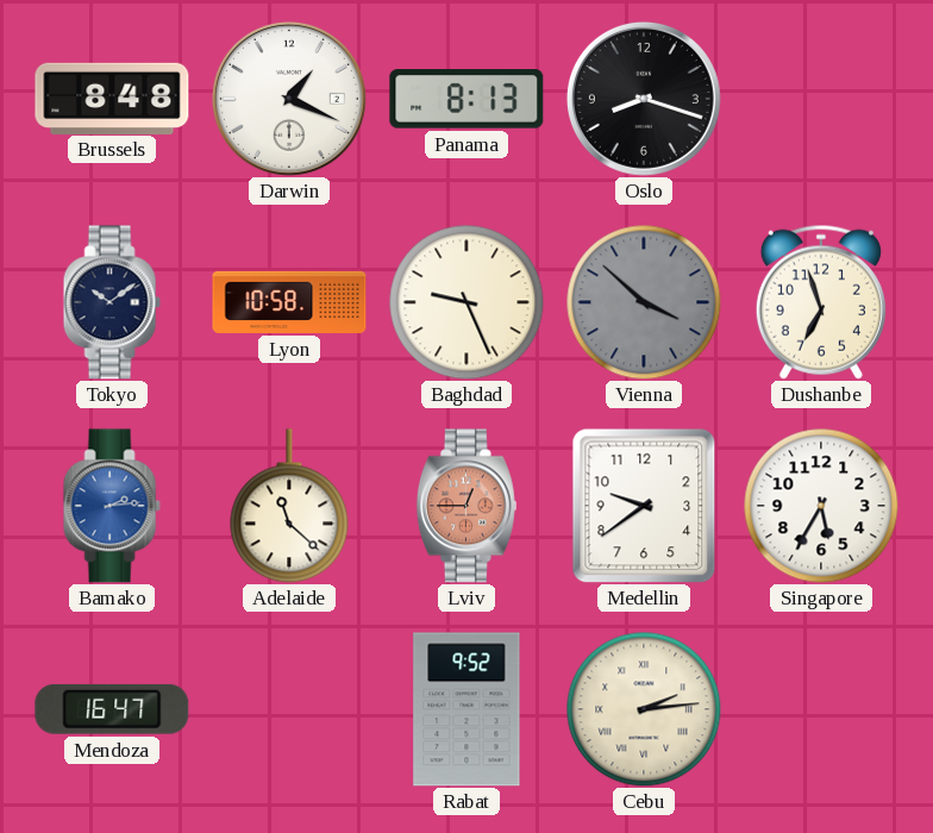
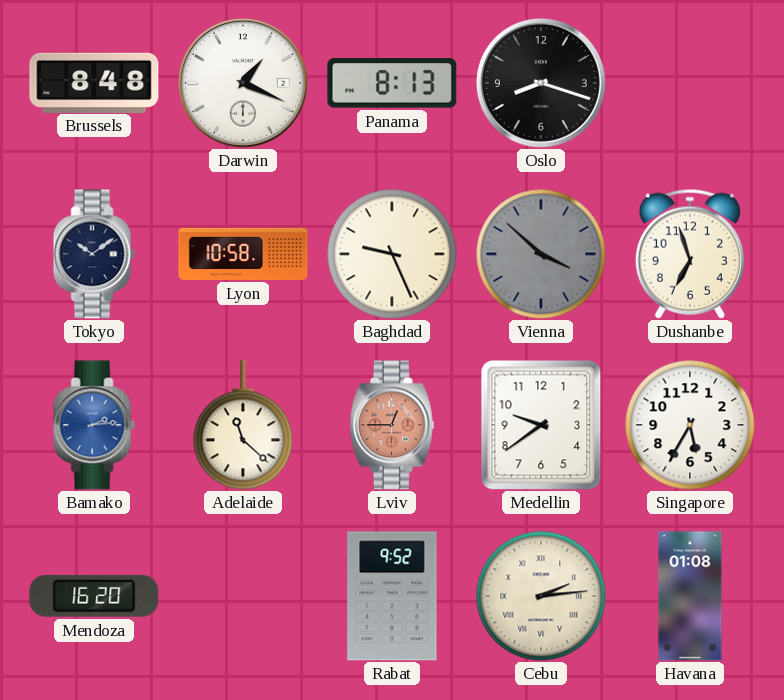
Mendoza: 16:47 -> 16:20 (94, 596)
Havana: none -> 01:08 (690, 596)
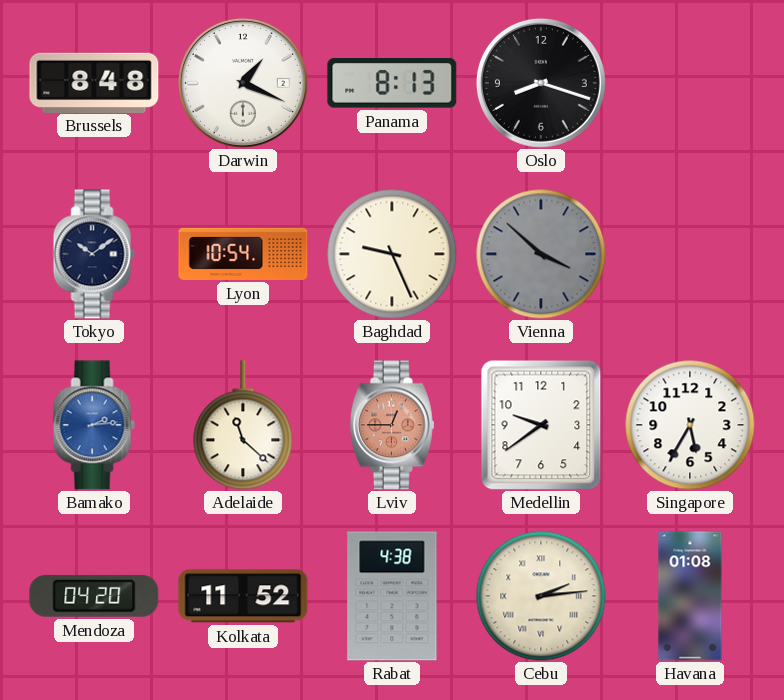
Lyon: 10:58 -> 10:54 (243, 254)
Dushanbe: 6:57 -> none (690, 254)
Mendoza: 16:20 -> 04:20 (94, 596)
Kolkata: none -> 11:52 (243, 596)
Rabat: 9:52 -> 4:38 (392, 596)
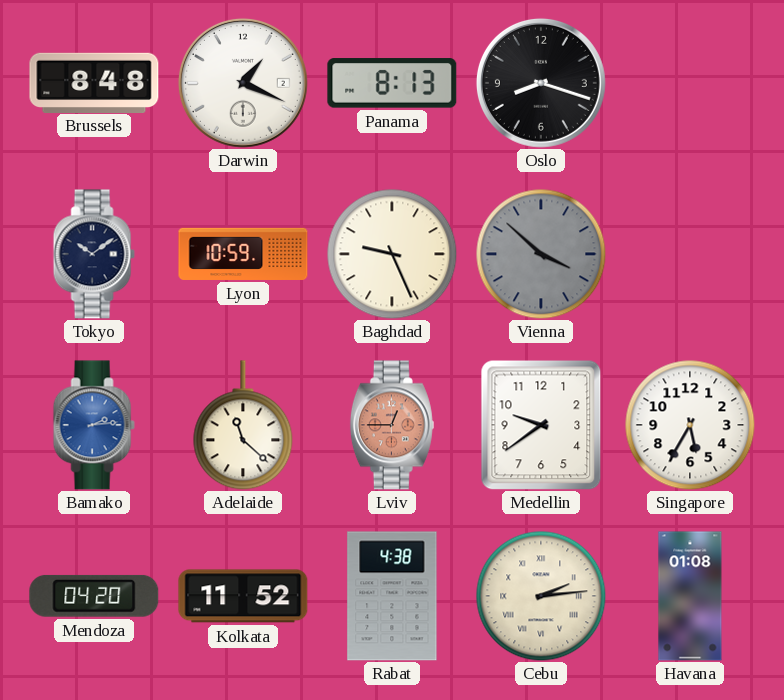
Lyon: 10:54 -> 10:59 (243, 254)
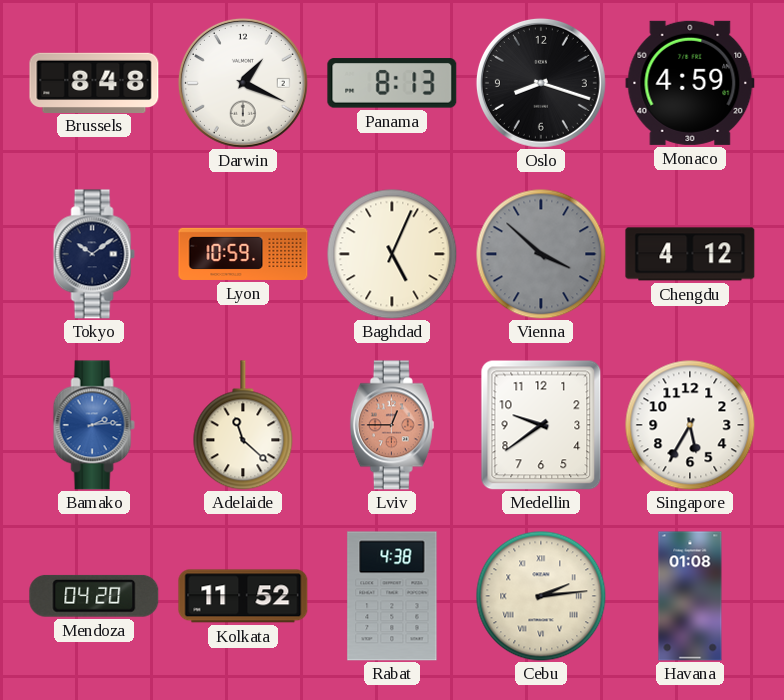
Monaco: none -> 4:59 (690, 83)
Baghdad: 9:26 -> 5:04 (392, 254)
Chengdu: none -> 4:12 (690, 254)
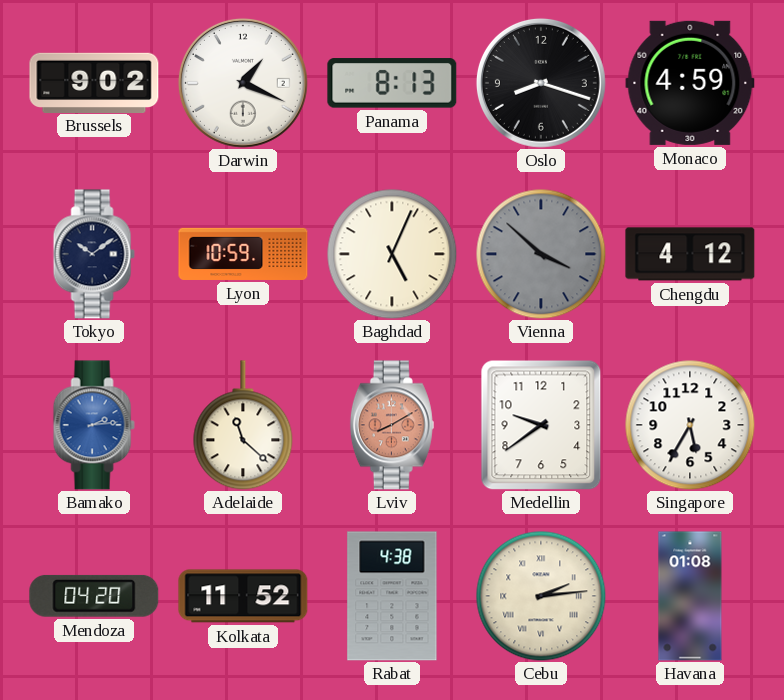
Brussels: 8:48 -> 9:02 (94, 82)
Lviv: 12:45 -> 8:10 (392, 425)
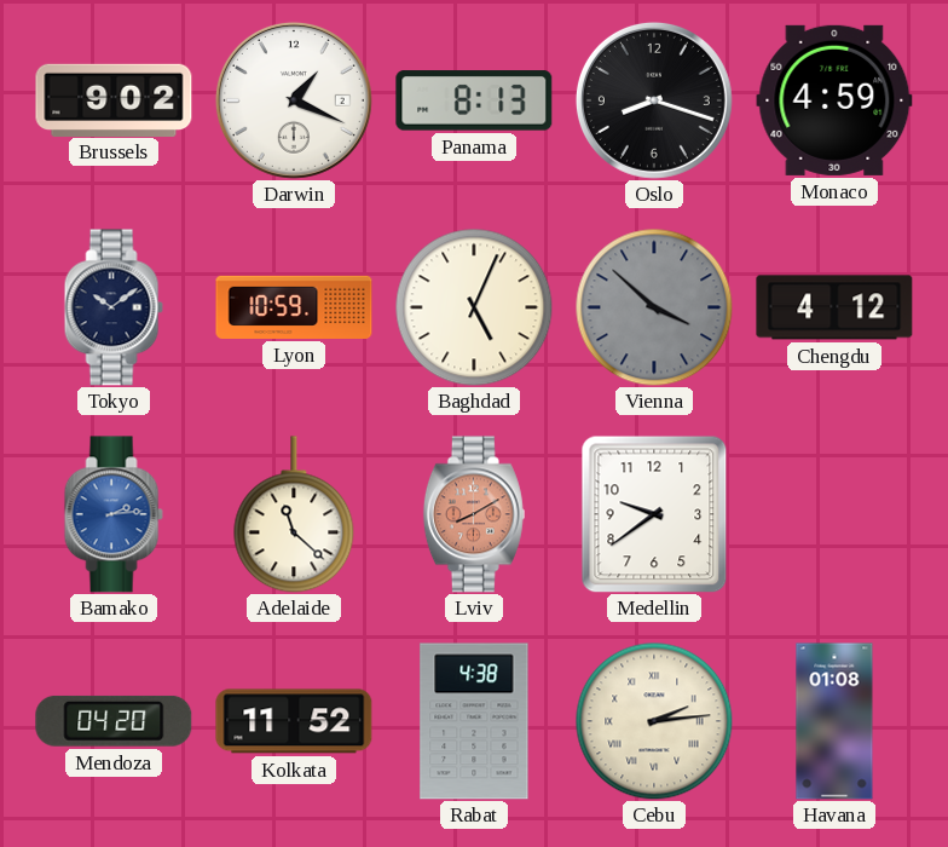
Singapore: 5:35 -> none (690, 425)
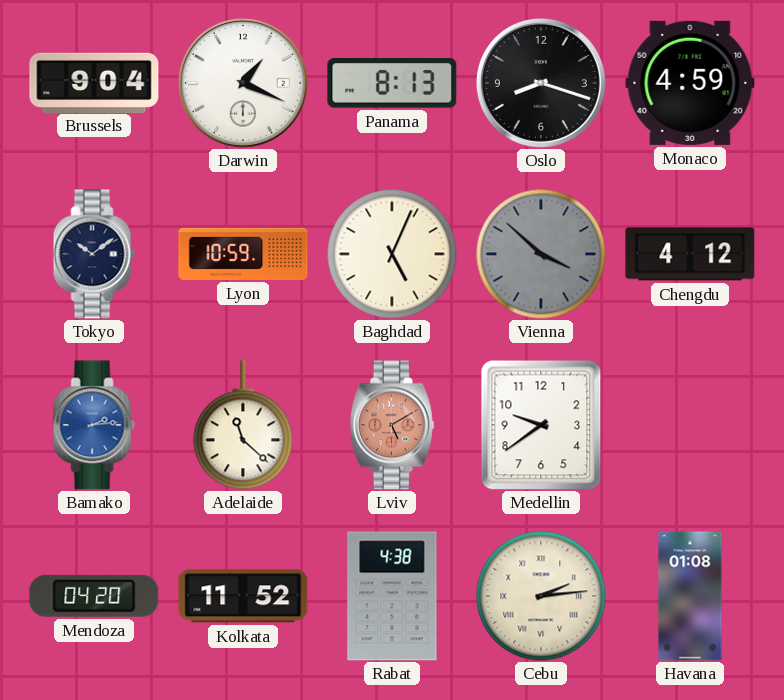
Brussels: 9:02 -> 9:04 (94, 82)
Lviv: 8:10 -> 5:10 (392, 425)
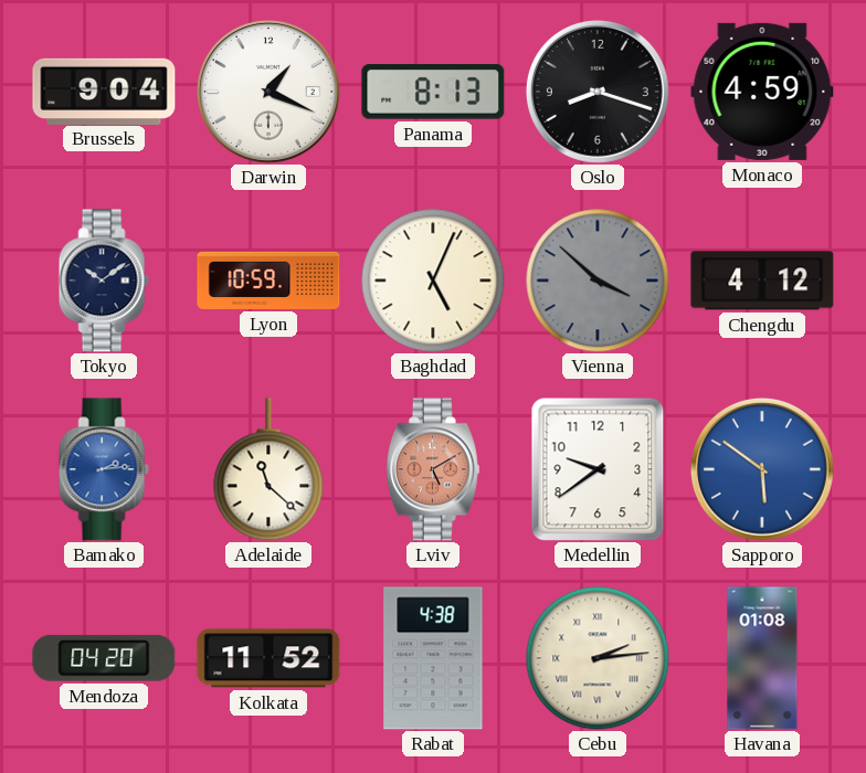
Sapporo: none -> 5:51 (762, 469)
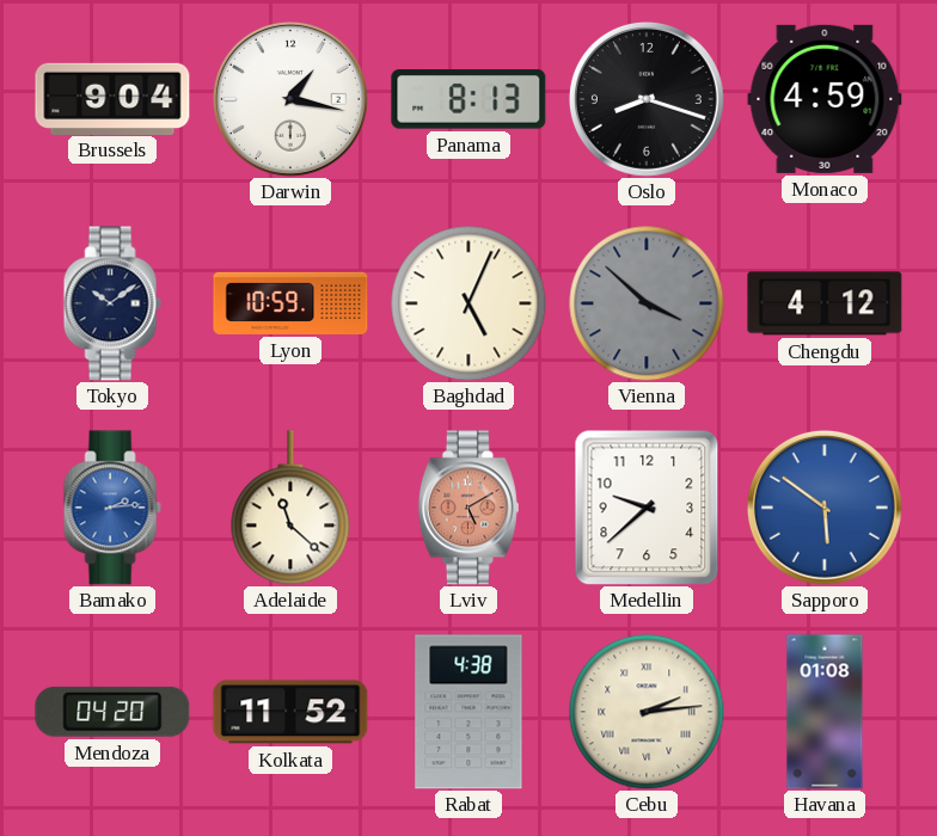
Darwin: 1:19 -> 1:17 (290, 99)
Medellin: 9:39 -> 9:38 (647, 508)
